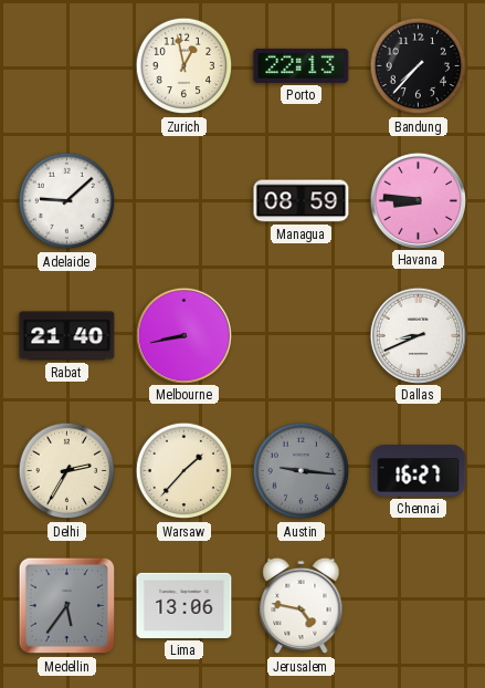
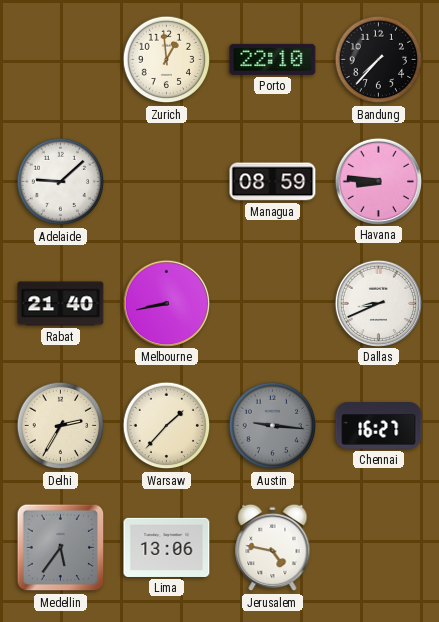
Zurich: 12:58 -> 12:59 (167, 60)
Porto: 22:13 -> 22:10 (273, 59)
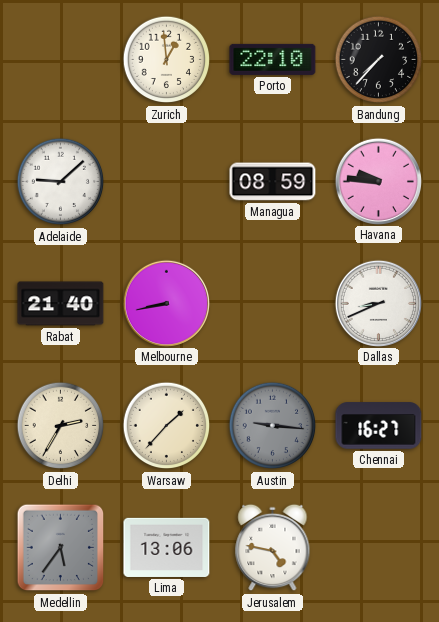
Havana: 8:46 -> 9:46 (378, 181)
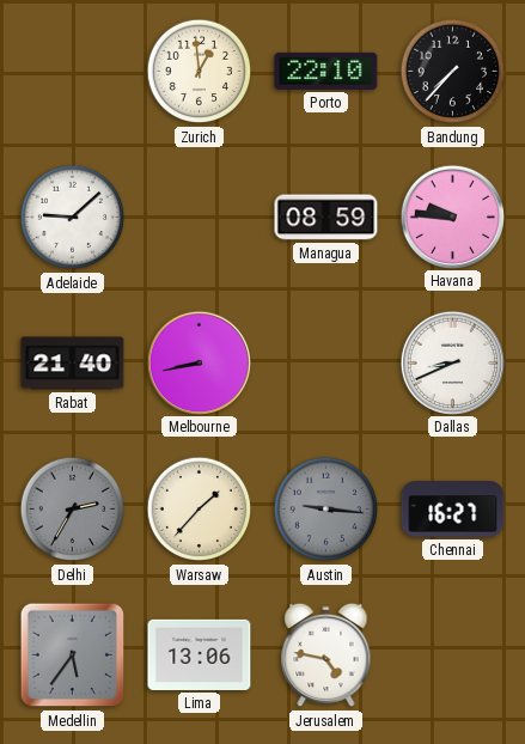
Delhi dial: cream -> grey (73, 510)
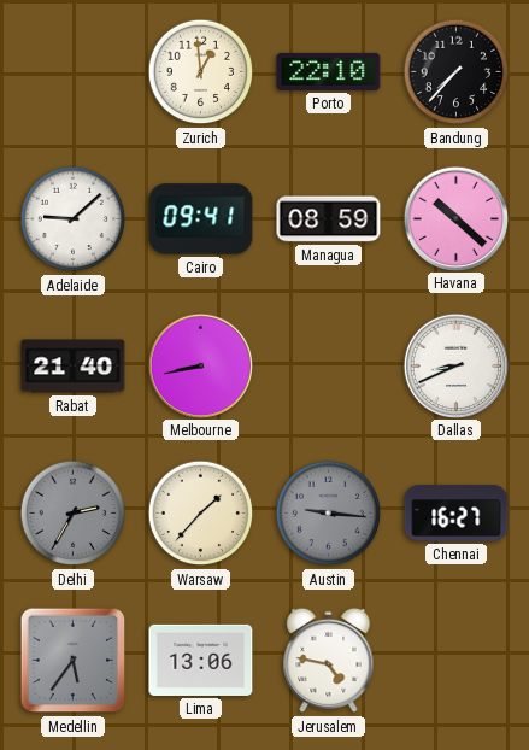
Cairo: none -> 09:41 (201, 219)
Havana: 9:46 -> 10:22 (455, 218)
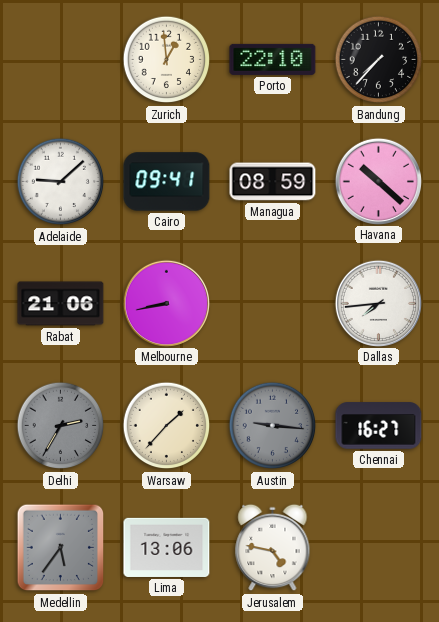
Rabat: 21:40 -> 21:06 (61, 304)
Dallas: 8:41 -> 7:44 (378, 303)
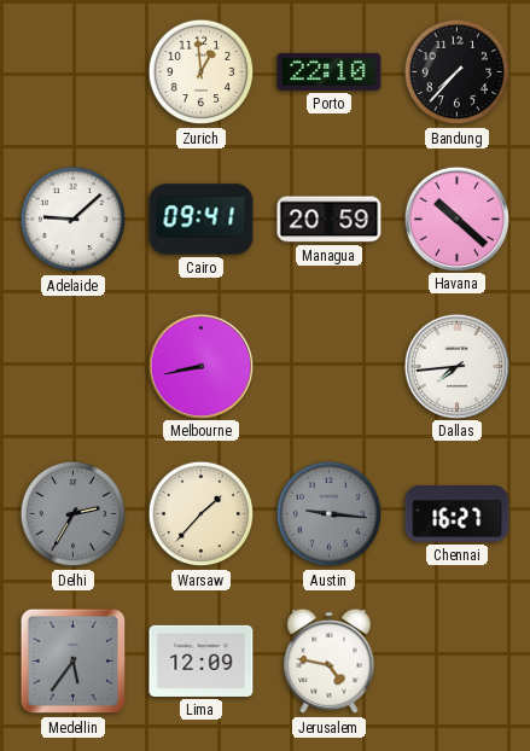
Managua: 08:59 -> 20:59 (330, 220)
Rabat: 21:06 -> none (61, 304)
Lima: 13:06 -> 12:09 (202, 660)
